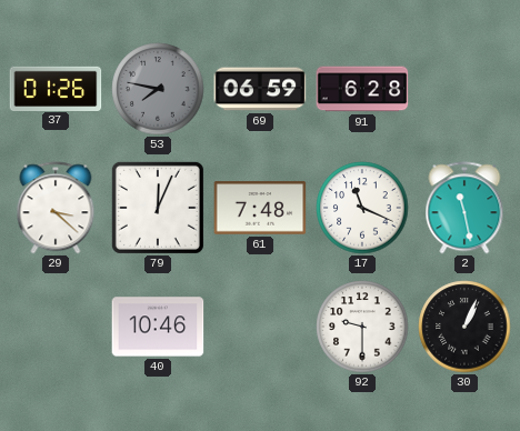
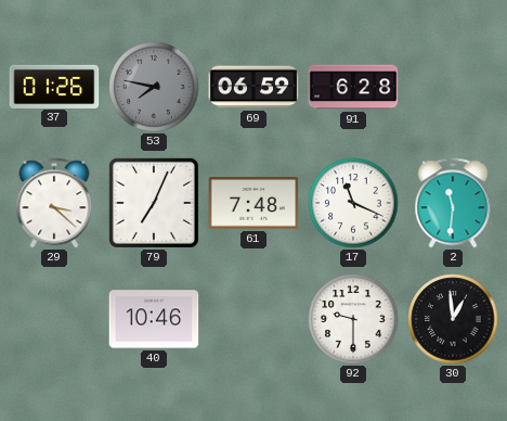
79: 12:04 -> 7:04 (154, 203)
2: 11:28 -> 11:31 (453, 203)
30: 1:04 -> 12:59 (453, 319)
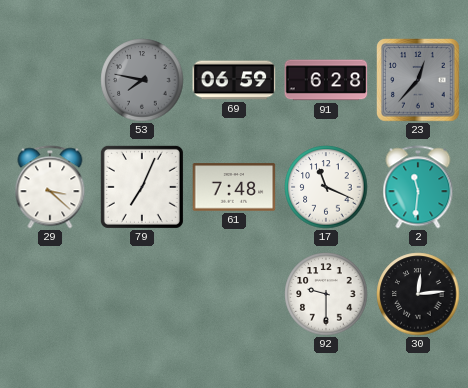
37: 01:26 -> none (54, 86)
23: none -> 12:37 (419, 81)
40: 10:46 -> none (154, 319)
30: 12:59 -> 12:14 (418, 294)
